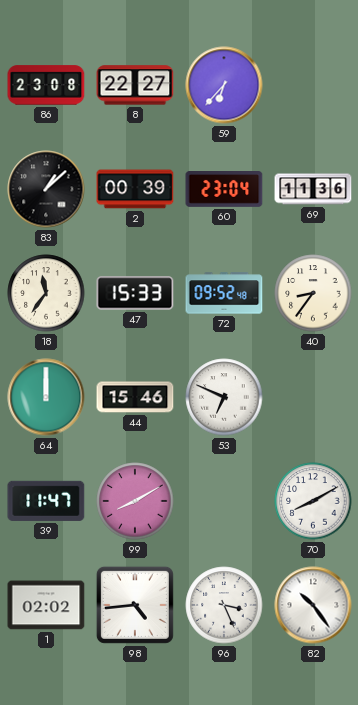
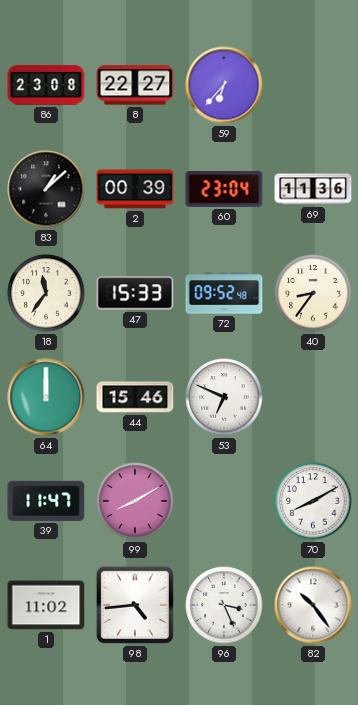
1: 02:02 -> 11:02 (46, 605)
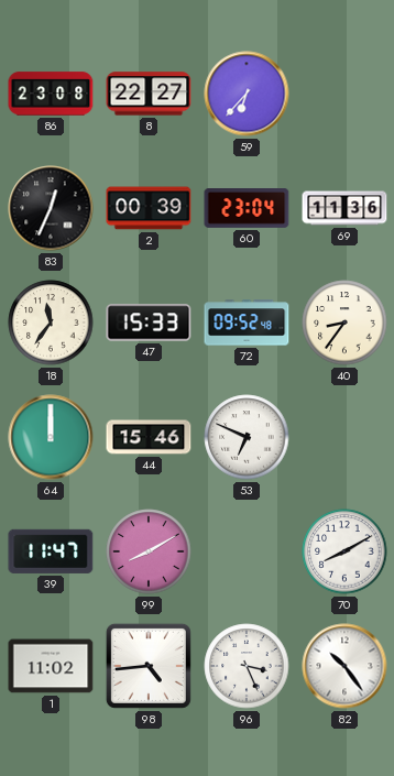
83: 1:08 -> 12:34 (51, 208)
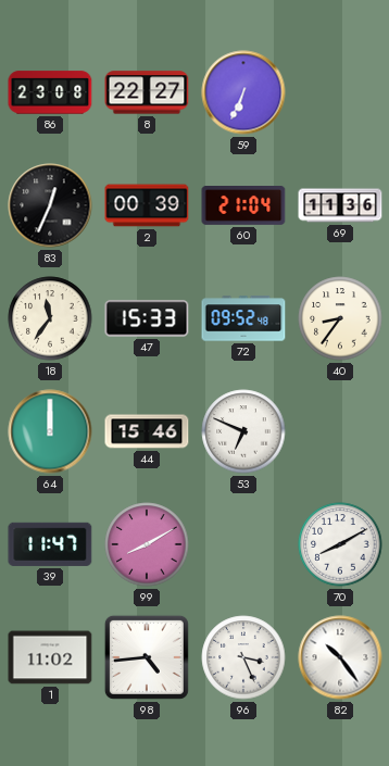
59: 6:37 -> 6:34 (243, 92)
60: 23:04 -> 21:04 (243, 206)
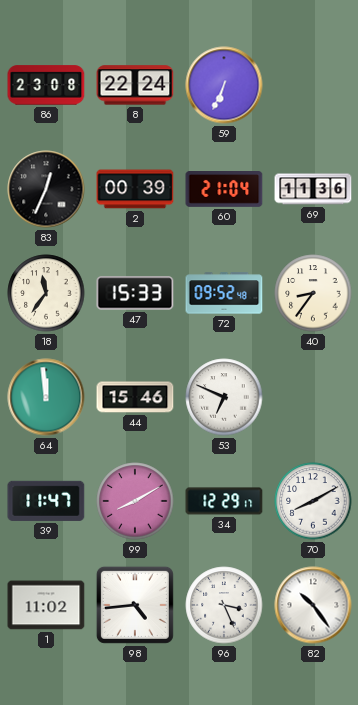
8: 22:27 -> 22:24 (135, 85)
64: 12:00 -> 11:59 (46, 397)
34: none -> 12:29 (224, 501)
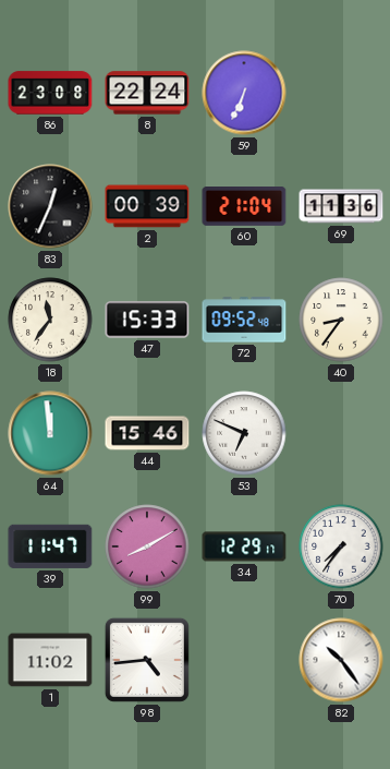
70: 8:10 -> 7:36 (341, 546)
96: 3:26 -> none (224, 605)
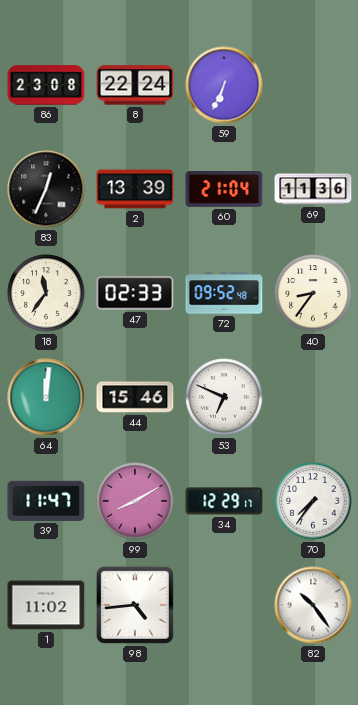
2: 00:39 -> 13:39 (135, 189)
47: 15:33 -> 02:33 (135, 293)
64: 11:59 -> 12:01 (46, 397)
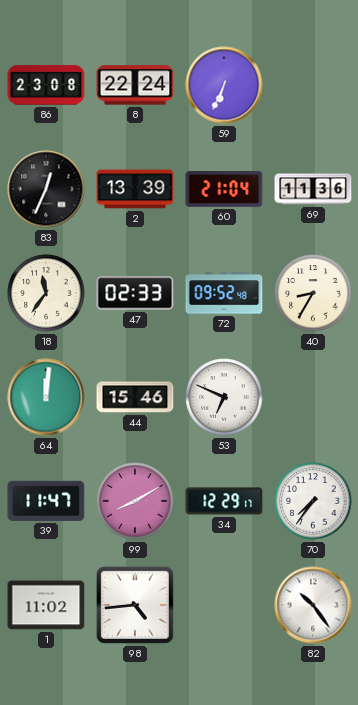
40: 8:36 -> 8:35 (313, 293)
